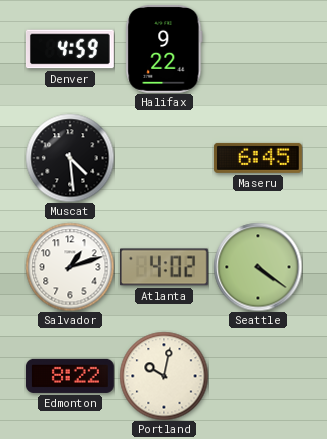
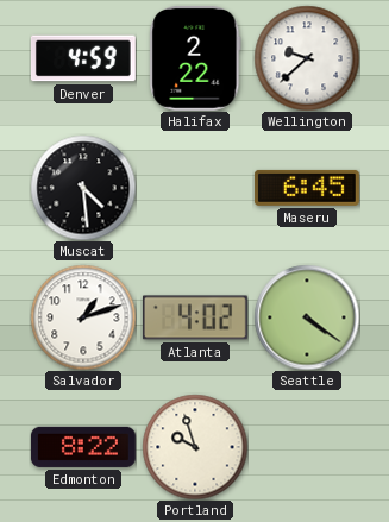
Halifax: 9:22 -> 2:22 (195, 58)
Wellington: none -> 9:38 (307, 58)
Portland: 10:02 -> 9:57 (195, 447)
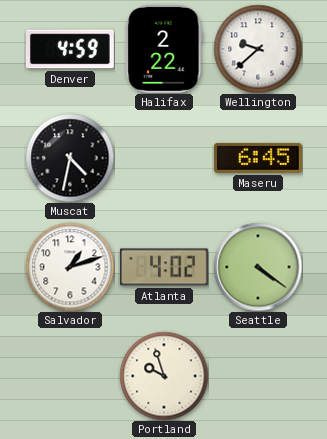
Muscat: 4:29 -> 4:32 (70, 158)
Edmonton: 8:22 -> none (83, 447)
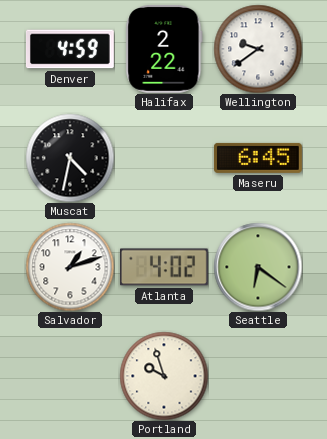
Wellington: 9:38 -> 9:39 (258, 49)
Seattle: 4:21 -> 6:21 (258, 267)
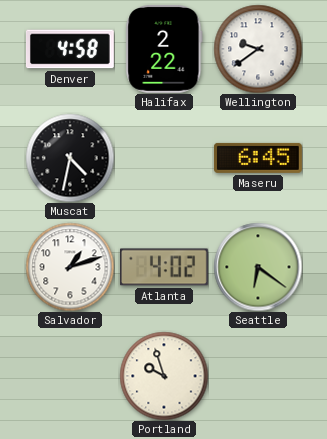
Denver: 4:59 -> 4:58 (70, 49)
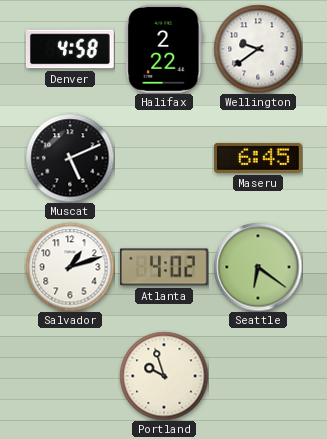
Muscat: 4:32 -> 5:11 (70, 158)
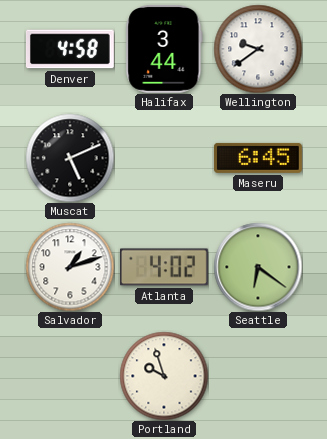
Halifax: 2:22 -> 3:44 (164, 49)
